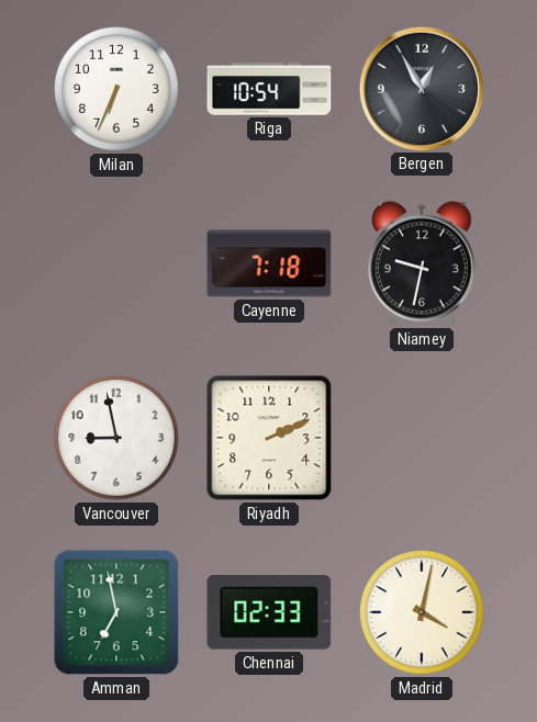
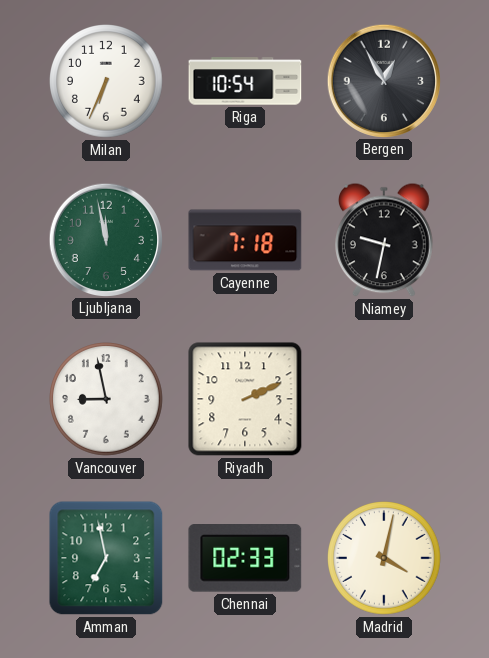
Ljubljana: none -> 11:58 (105, 239)
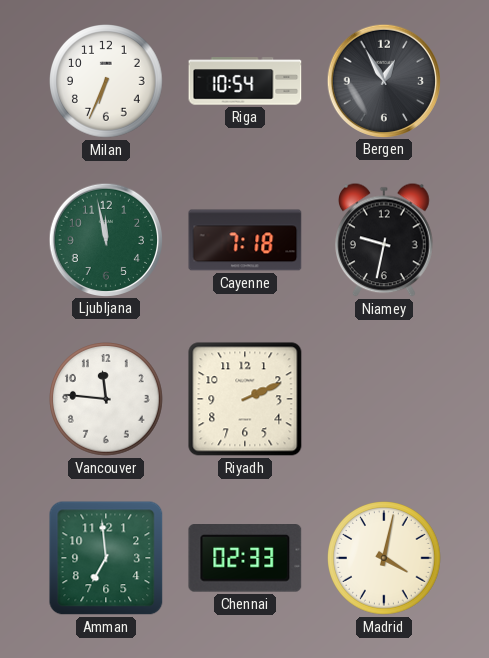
Vancouver: 8:58 -> 11:46 (106, 399)
Amman: 6:58 -> 6:59 (106, 558)
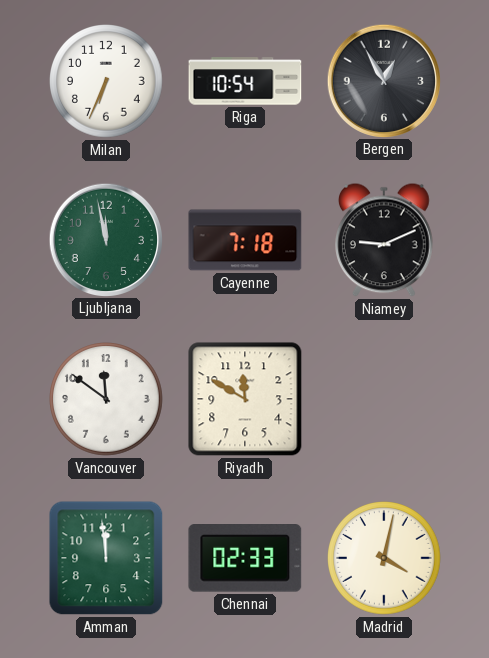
Niamey: 9:32 -> 9:11 (385, 240)
Vancouver: 11:46 -> 11:51 (106, 399)
Riyadh: 2:11 -> 11:50 (245, 399)
Amman: 6:59 -> 11:59 (106, 558)
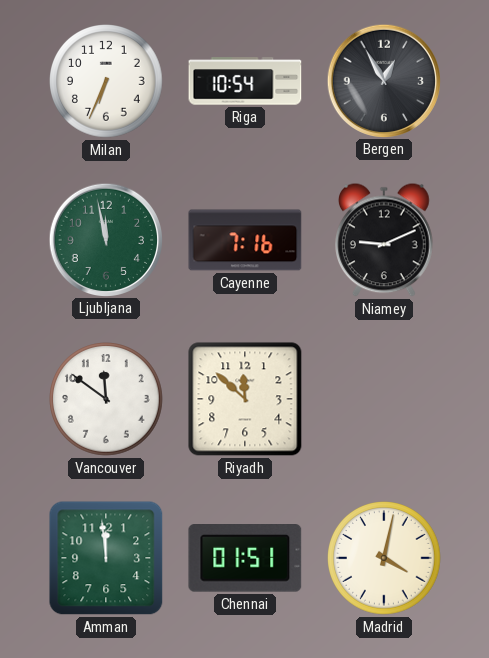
Cayenne: 7:18 -> 7:16 (245, 240)
Riyadh: 11:50 -> 11:52 (245, 399)
Chennai: 02:33 -> 01:51 (245, 559)
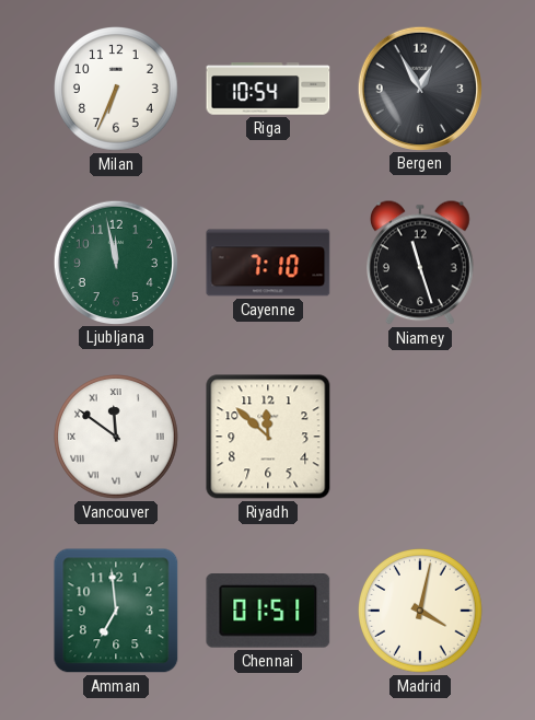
Cayenne: 7:16 -> 7:10 (268, 263)
Niamey: 9:11 -> 11:27 (421, 263)
Vancouver numerals: Arabic -> Roman (116, 437)
Amman: 11:59 -> 6:59 (116, 611)
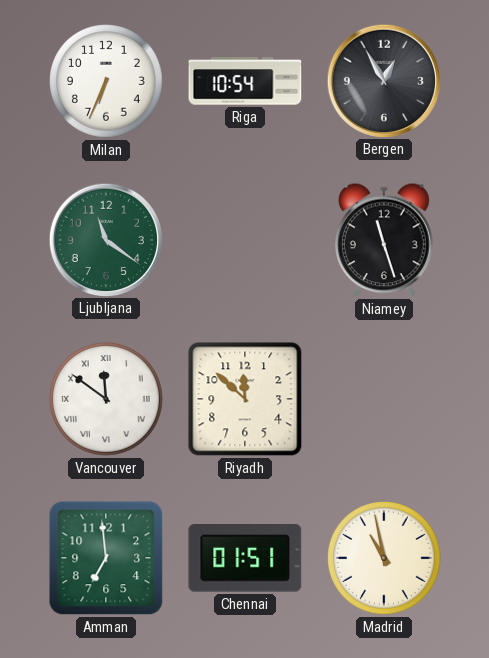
Ljubljana: 11:58 -> 11:21 (105, 239)
Cayenne: 7:10 -> none (268, 263)
Madrid: 4:02 -> 10:58 (384, 558)
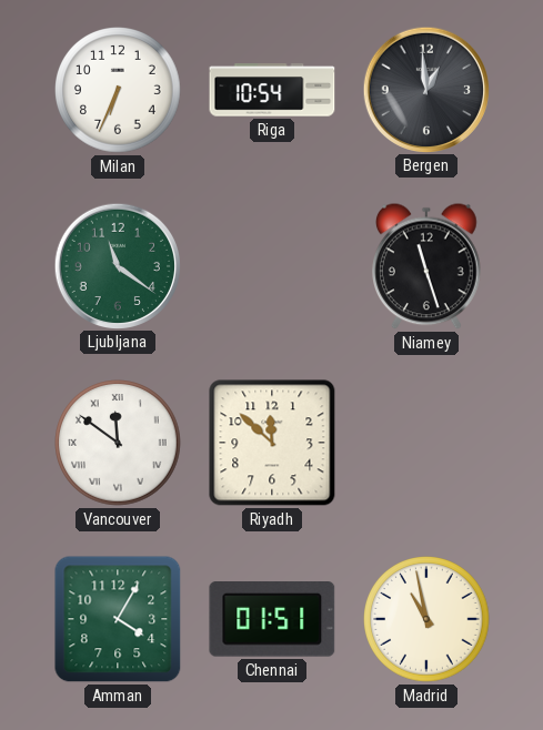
Bergen: 12:55 -> 12:59 (425, 89)
Amman: 6:59 -> 4:05 (118, 619)
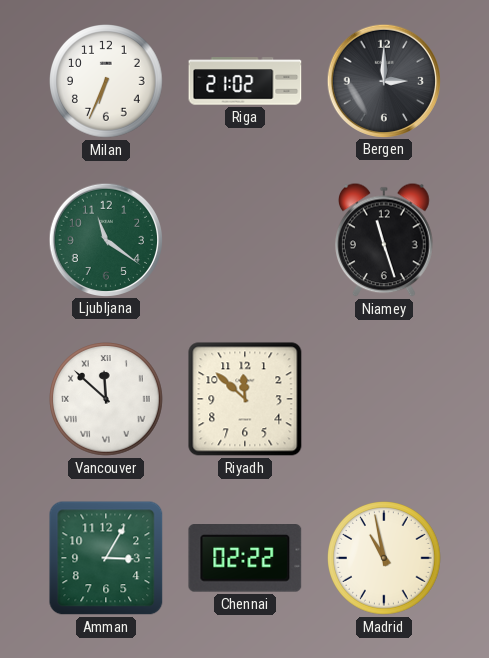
Riga: 10:54 -> 21:02 (245, 81)
Bergen: 12:59 -> 3:00 (383, 80)
Vancouver: 11:51 -> 11:52 (106, 399)
Amman: 4:05 -> 3:05 (106, 558)
Chennai: 01:51 -> 02:22 (245, 559)
